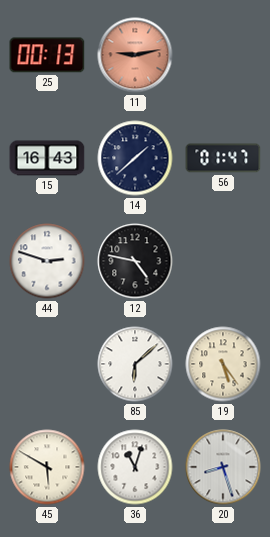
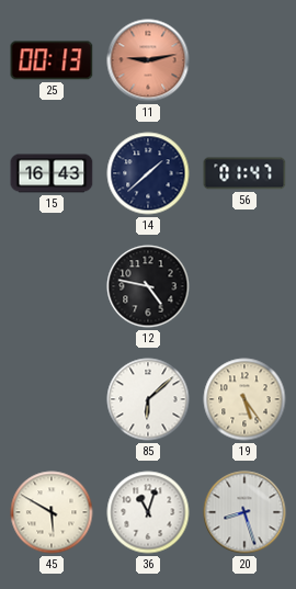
44: 2:48 -> none (47, 261)
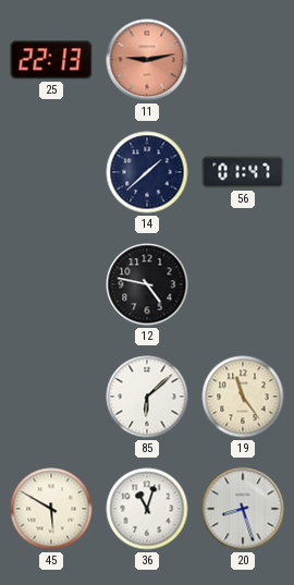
25: 00:13 -> 22:13 (51, 60)
15: 16:43 -> none (52, 173)
19: 5:24 -> 11:24 (243, 397)
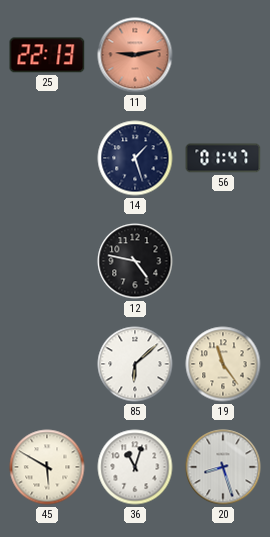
14: 1:38 -> 1:27 (135, 158)
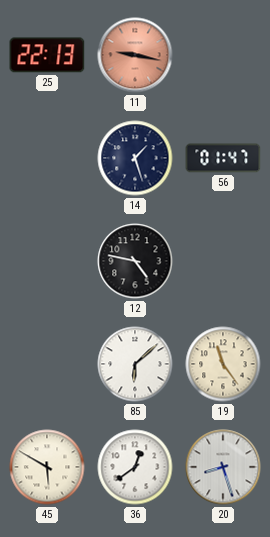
11: 9:13 -> 9:17 (135, 55)
36: 11:03 -> 12:39 (135, 467)
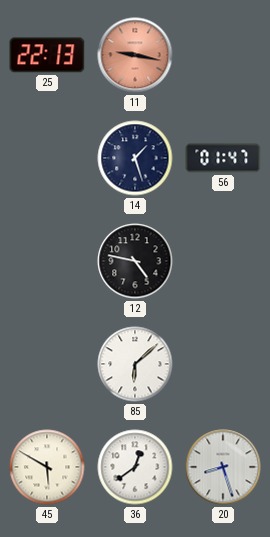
19: 11:24 -> none (223, 364)
